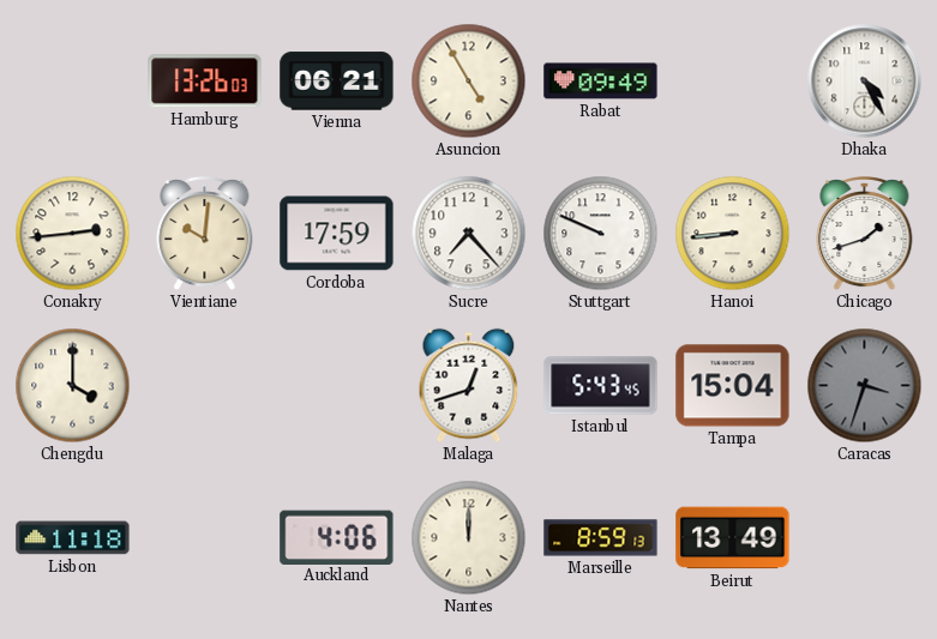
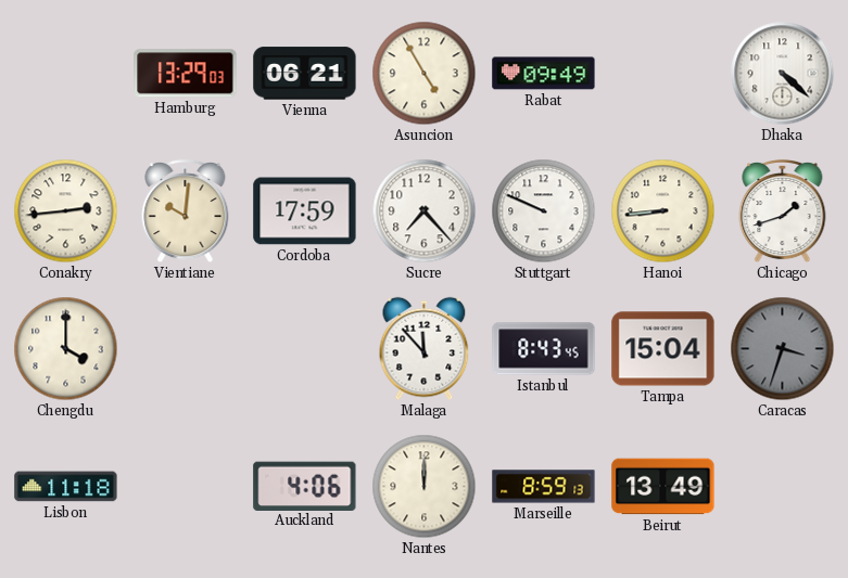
Hamburg: 13:26 -> 13:29 (186, 74)
Dhaka: 4:25 -> 4:22 (783, 74)
Malaga: 12:42 -> 11:53 (425, 349)
Istanbul: 5:43 -> 8:43 (544, 349)
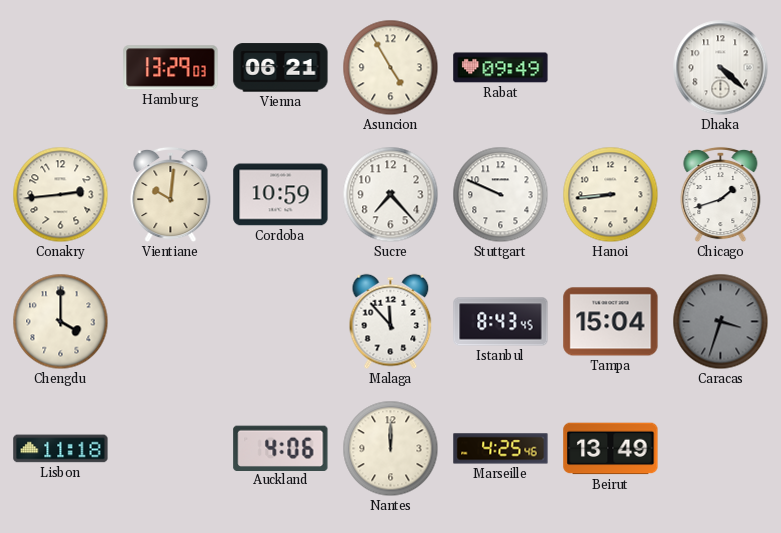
Cordoba: 17:59 -> 10:59 (281, 195)
Marseille: 8:59 -> 4:25 (501, 449)
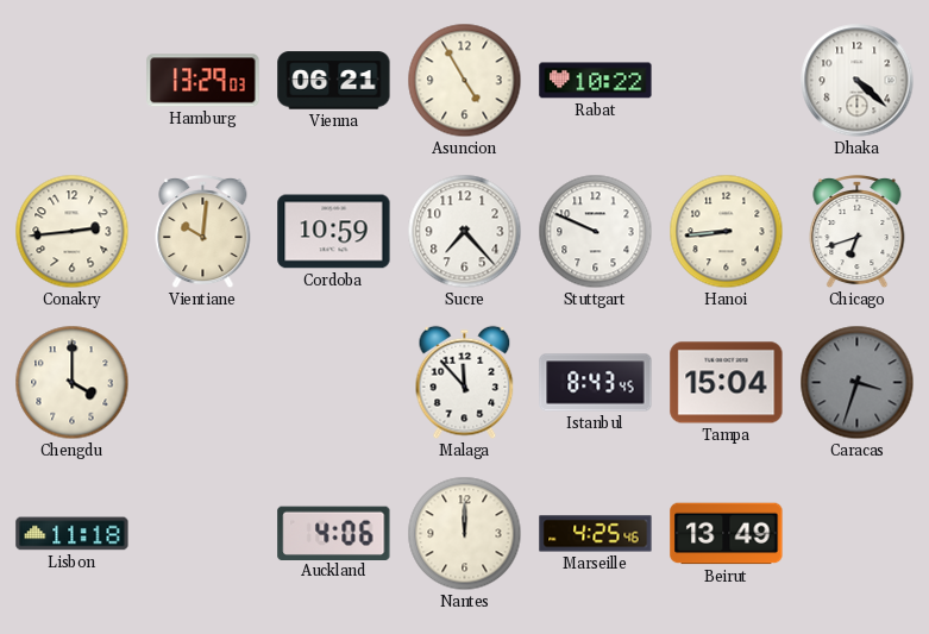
Rabat: 09:49 -> 10:22 (596, 81)
Chicago: 1:42 -> 6:42 (858, 232)
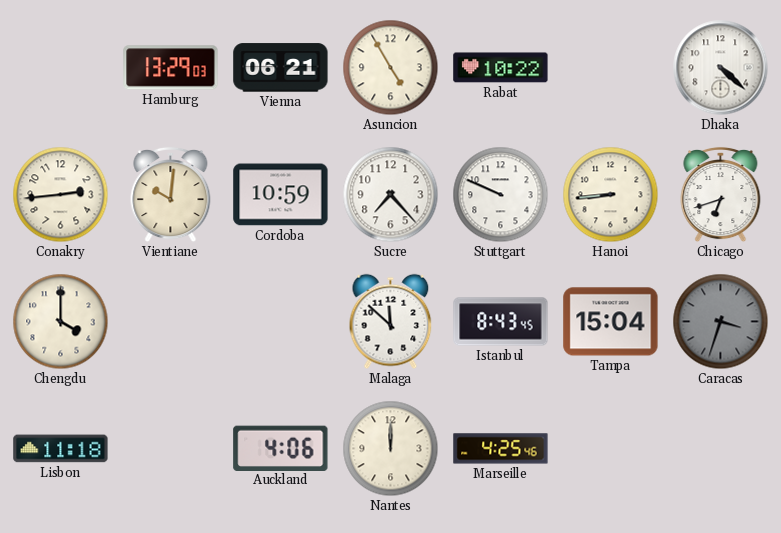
Malaga: 11:53 -> 11:52 (391, 322)
Beirut: 13:49 -> none (727, 534)
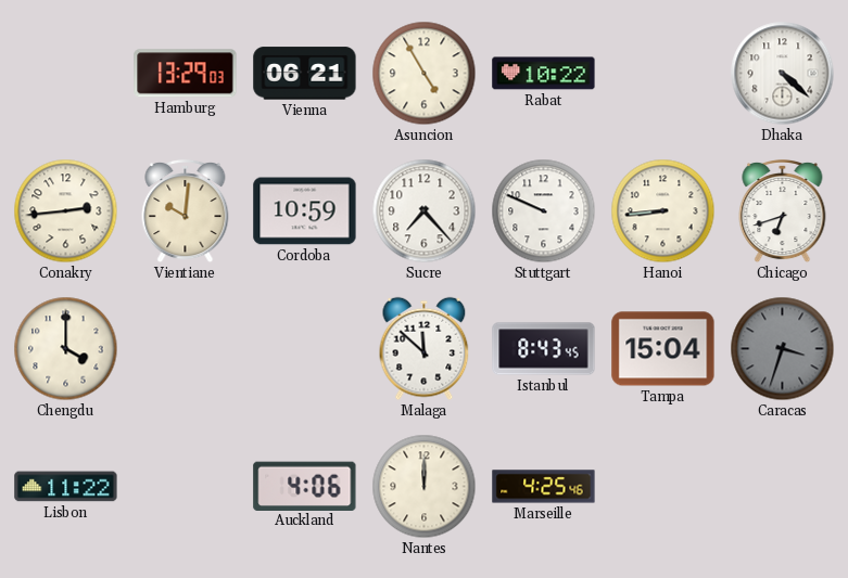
Lisbon: 11:18 -> 11:22 (66, 487)
